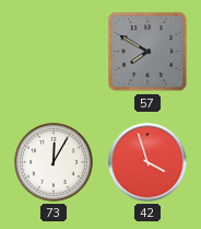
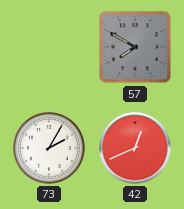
73: 12:05 -> 2:05 (49, 148)
42: 3:57 -> 12:41 (135, 148)
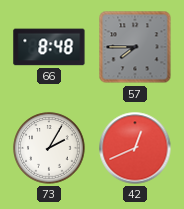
66: none -> 8:48 (49, 47)
57: 7:50 -> 7:45 (135, 47)
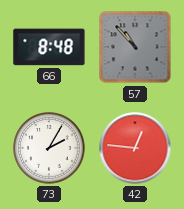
57: 7:45 -> 10:53 (135, 47)
42: 12:41 -> 12:46 (135, 148)
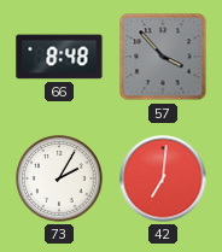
57: 10:53 -> 3:53 (163, 57)
42: 12:46 -> 7:01 (163, 178)
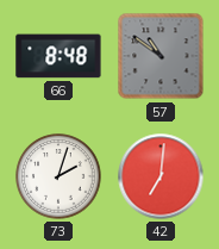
57: 3:53 -> 10:51 (161, 56)
73: 2:05 -> 2:03 (58, 176)
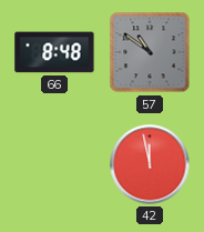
73: 2:03 -> none (58, 176)
42: 7:01 -> 11:58 (150, 164)
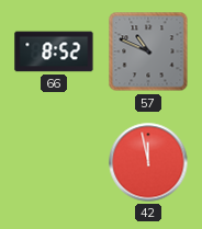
66: 8:48 -> 8:52 (54, 51)
57: 10:51 -> 10:49 (148, 51)
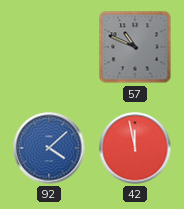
66: 8:52 -> none (54, 51)
92: none -> 4:08 (49, 148)
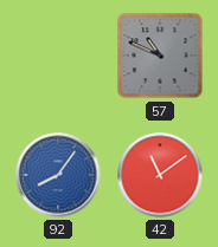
92: 4:08 -> 8:06 (58, 175)
42: 11:58 -> 11:09 (160, 175)
